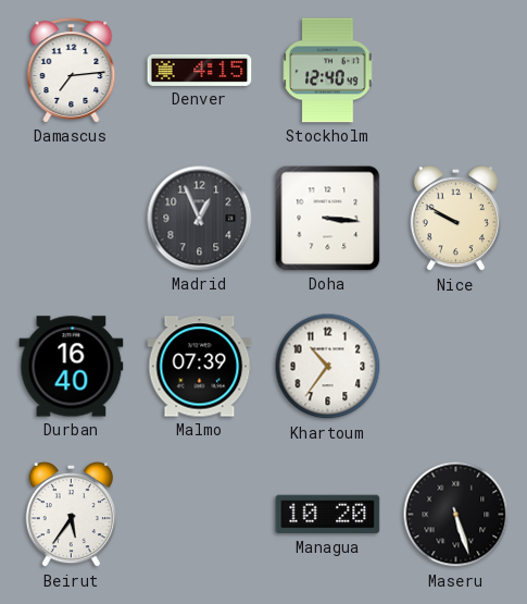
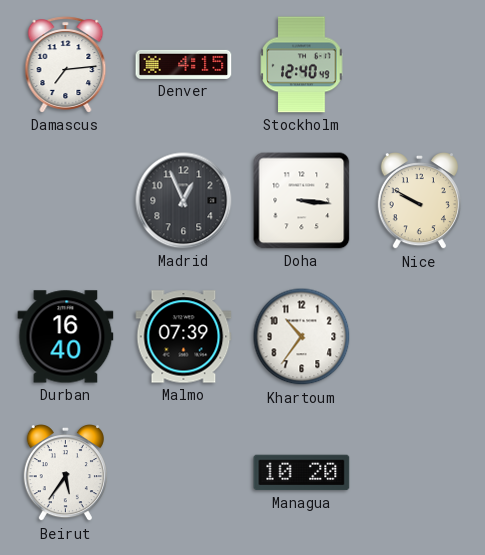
Maseru: 5:27 -> none (456, 515)
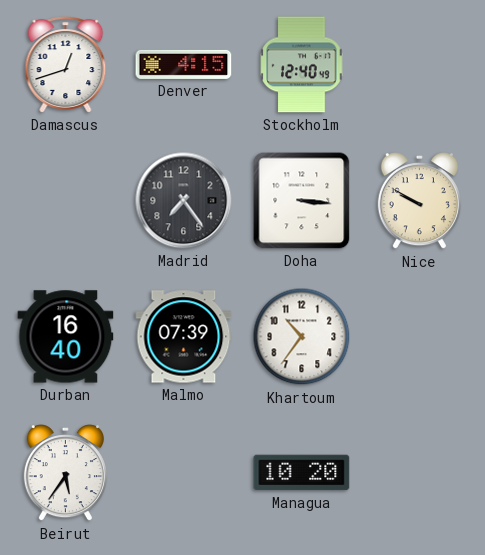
Damascus: 7:14 -> 12:42 (66, 65)
Madrid: 12:56 -> 7:24 (184, 201)
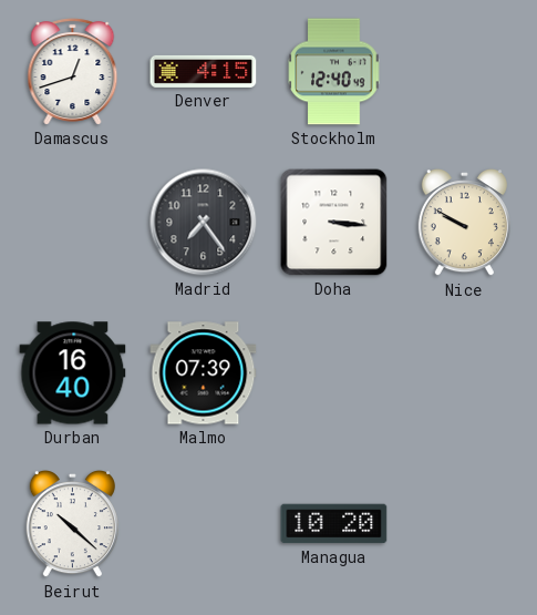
Khartoum: 10:36 -> none (302, 337)
Beirut: 5:36 -> 10:22 (72, 525)
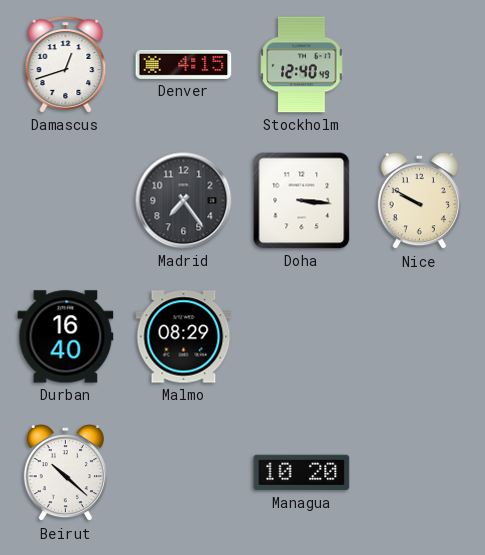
Malmo: 07:39 -> 08:29 (184, 337)
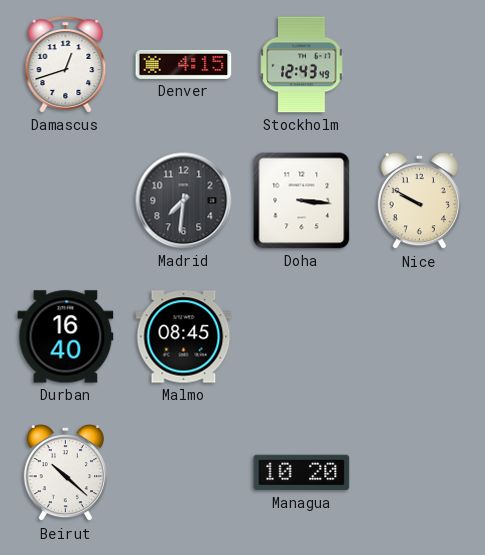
Stockholm: 12:40 -> 12:43 (302, 65)
Madrid: 7:24 -> 7:31 (184, 201)
Malmo: 08:29 -> 08:45 (184, 337)
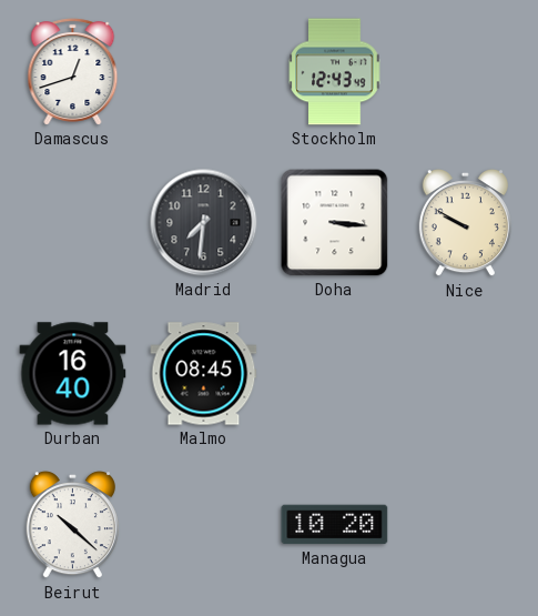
Denver: 4:15 -> none (184, 64)
